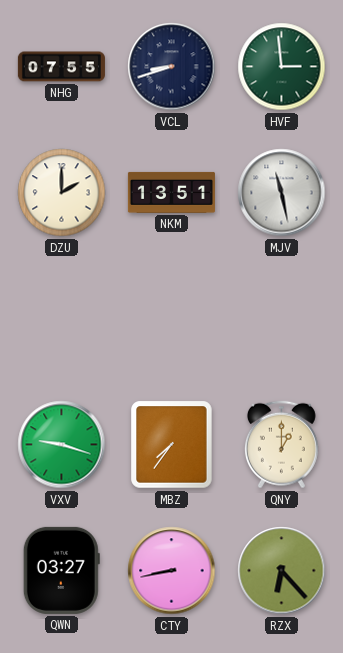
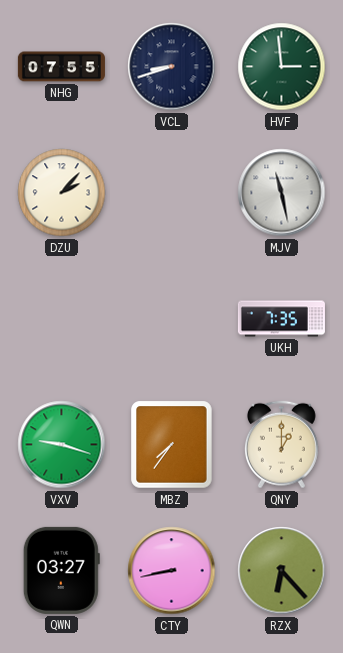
DZU: 2:00 -> 2:07 (62, 193)
NKM: 13:51 -> none (171, 192)
UKH: none -> 7:35 (281, 319)
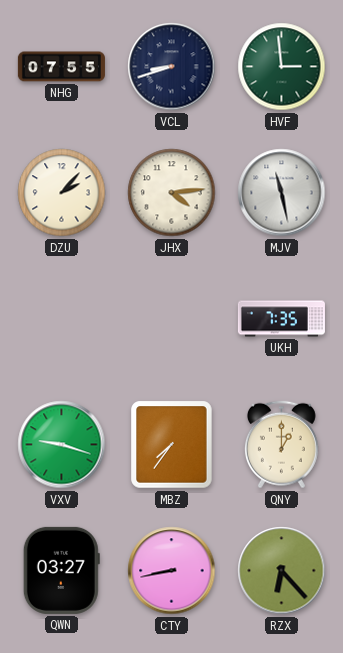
JHX: none -> 4:14 (172, 193)
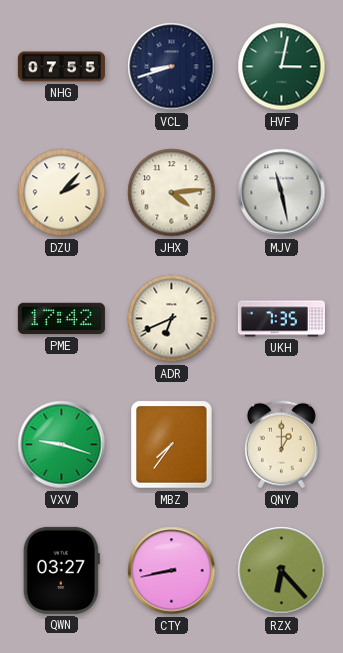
HVF: 2:59 -> 3:02 (282, 67)
PME: none -> 17:42 (61, 319)
ADR: none -> 6:41 (172, 319)
